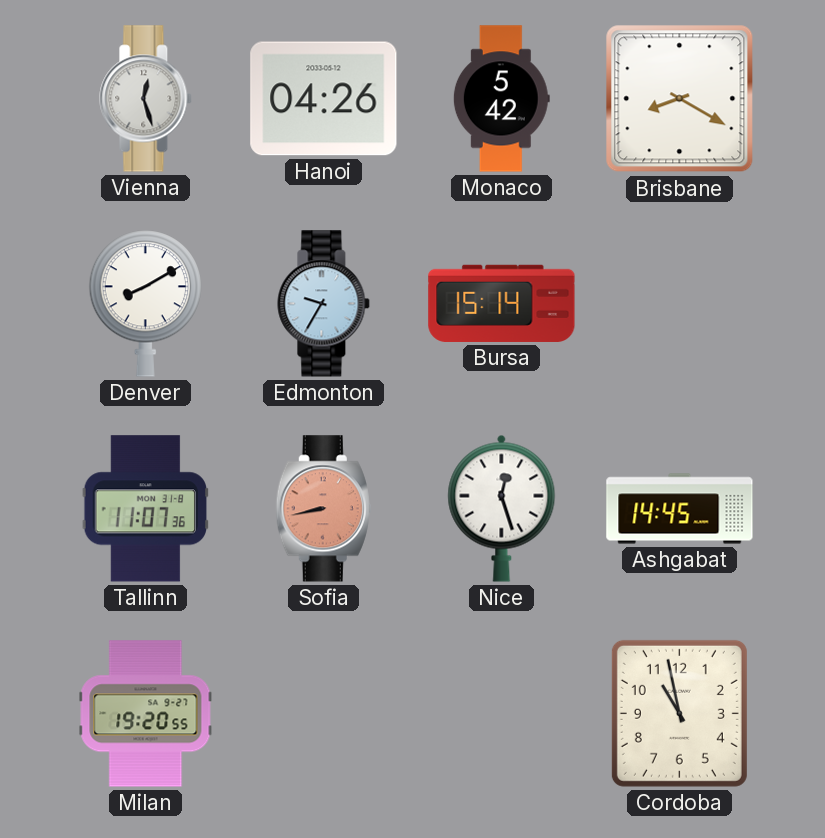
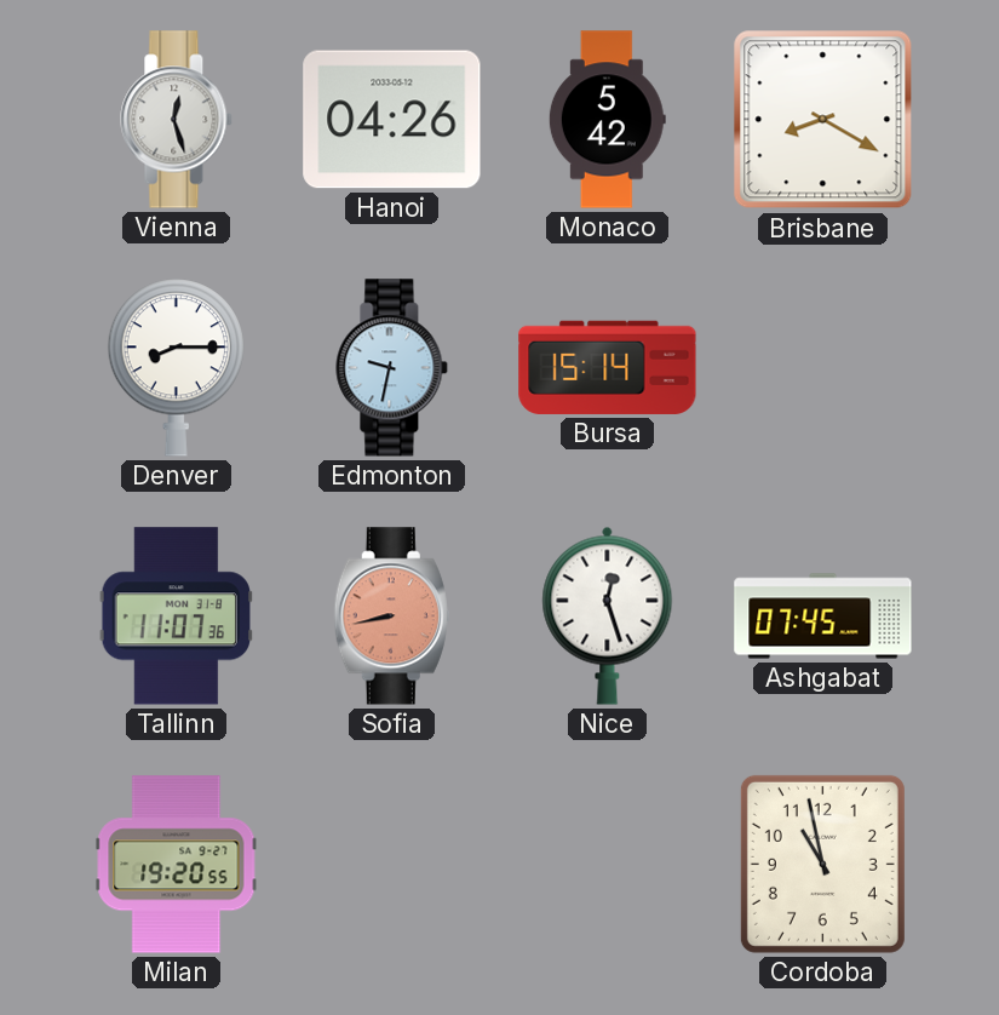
Denver: 8:10 -> 8:15 (176, 368)
Edmonton: 9:35 -> 9:32 (392, 368)
Ashgabat: 14:45 -> 07:45 (823, 617)
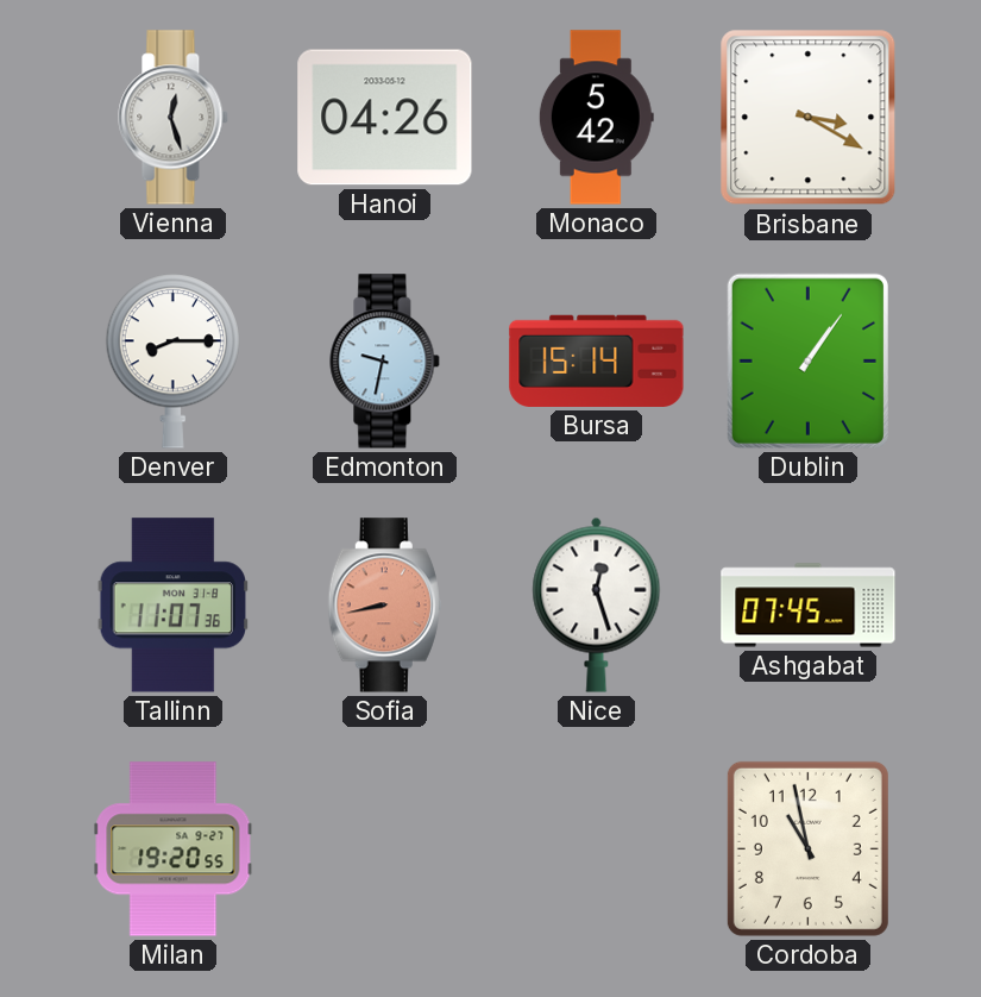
Brisbane: 8:20 -> 3:20 (809, 118)
Dublin: none -> 1:06 (807, 360)
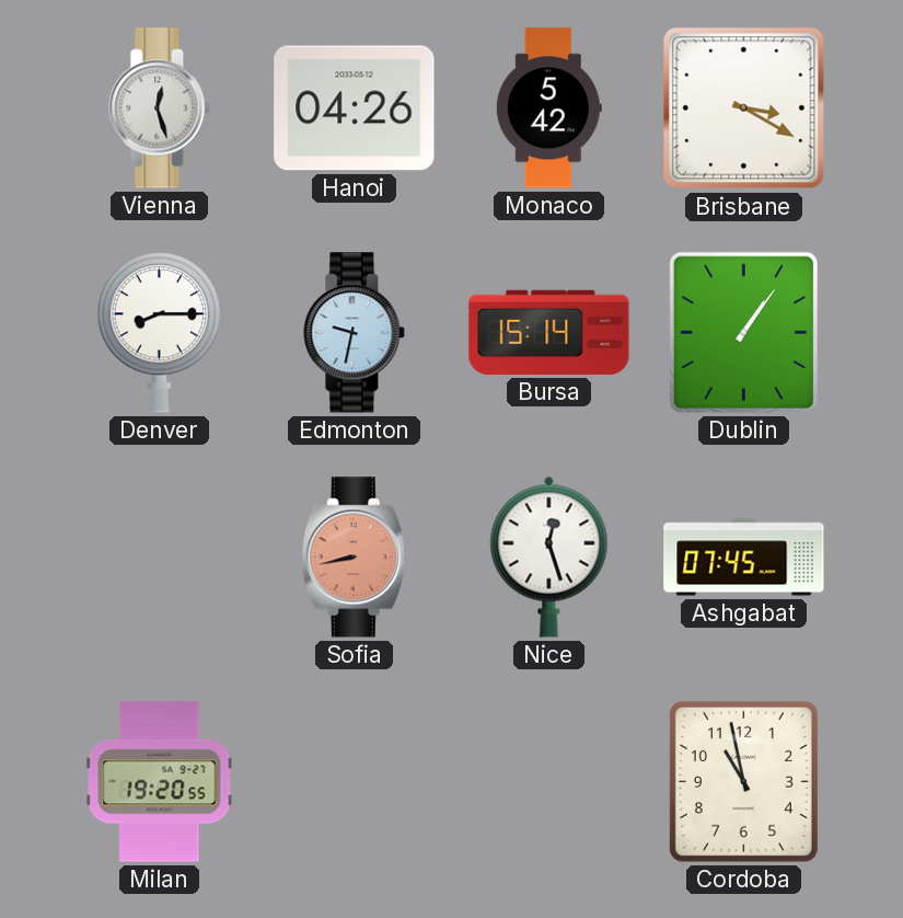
Tallinn: 11:07 -> none (172, 606)
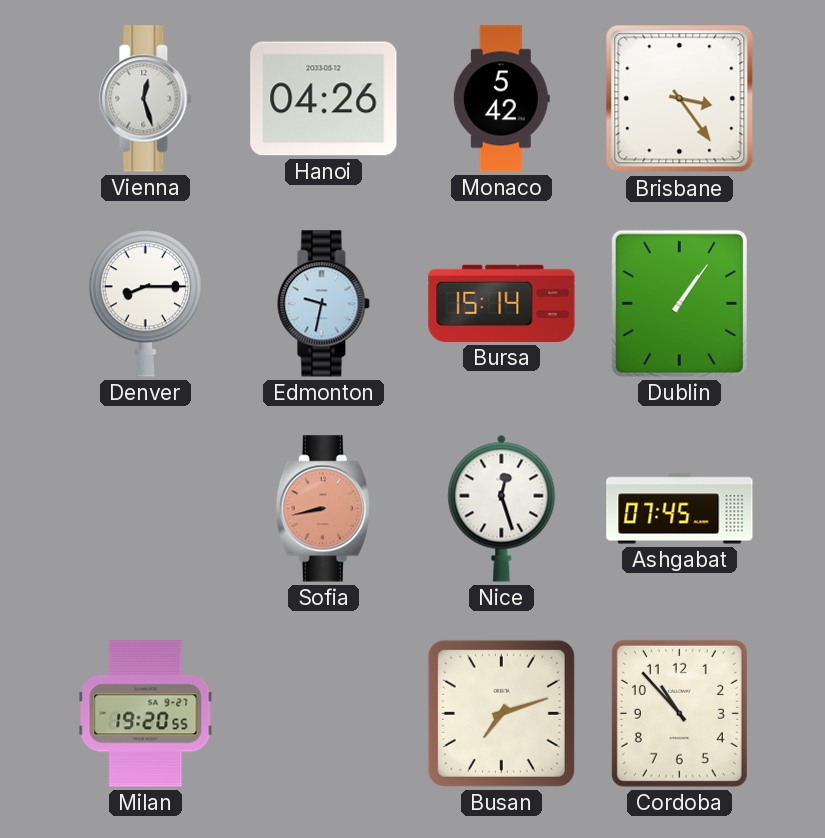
Brisbane: 3:20 -> 3:24 (680, 99)
Busan: none -> 7:12 (501, 713)
Cordoba: 10:58 -> 10:53 (679, 713)
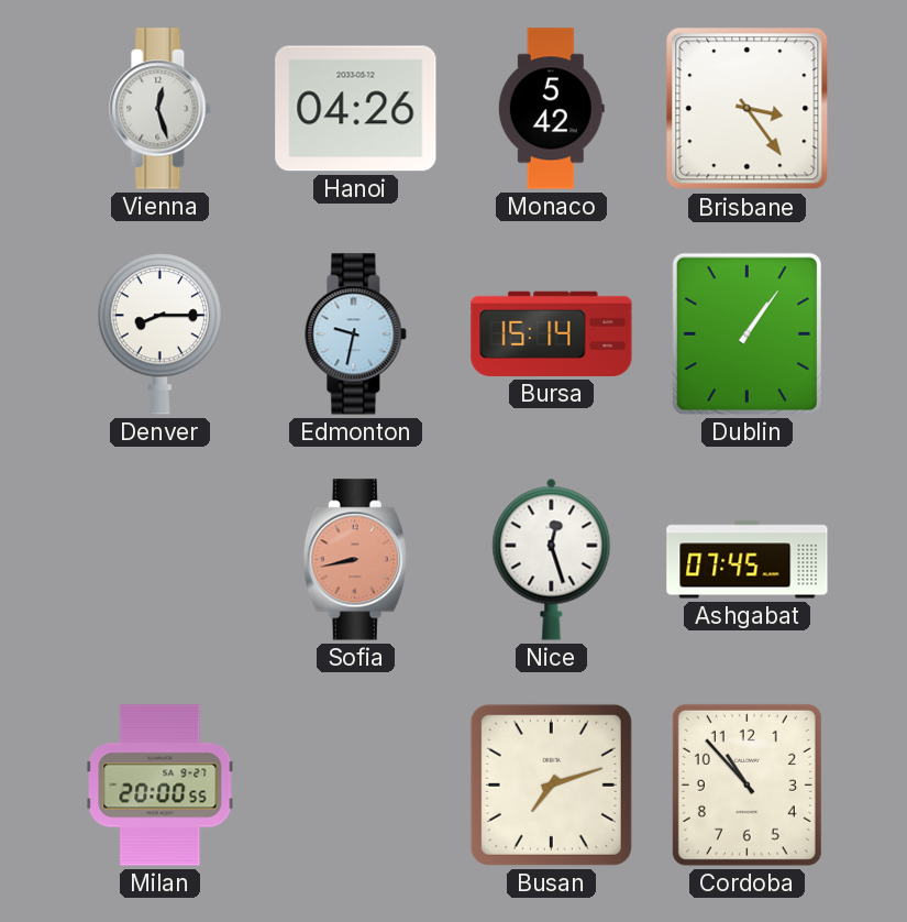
Milan: 19:20 -> 20:00 (161, 786)
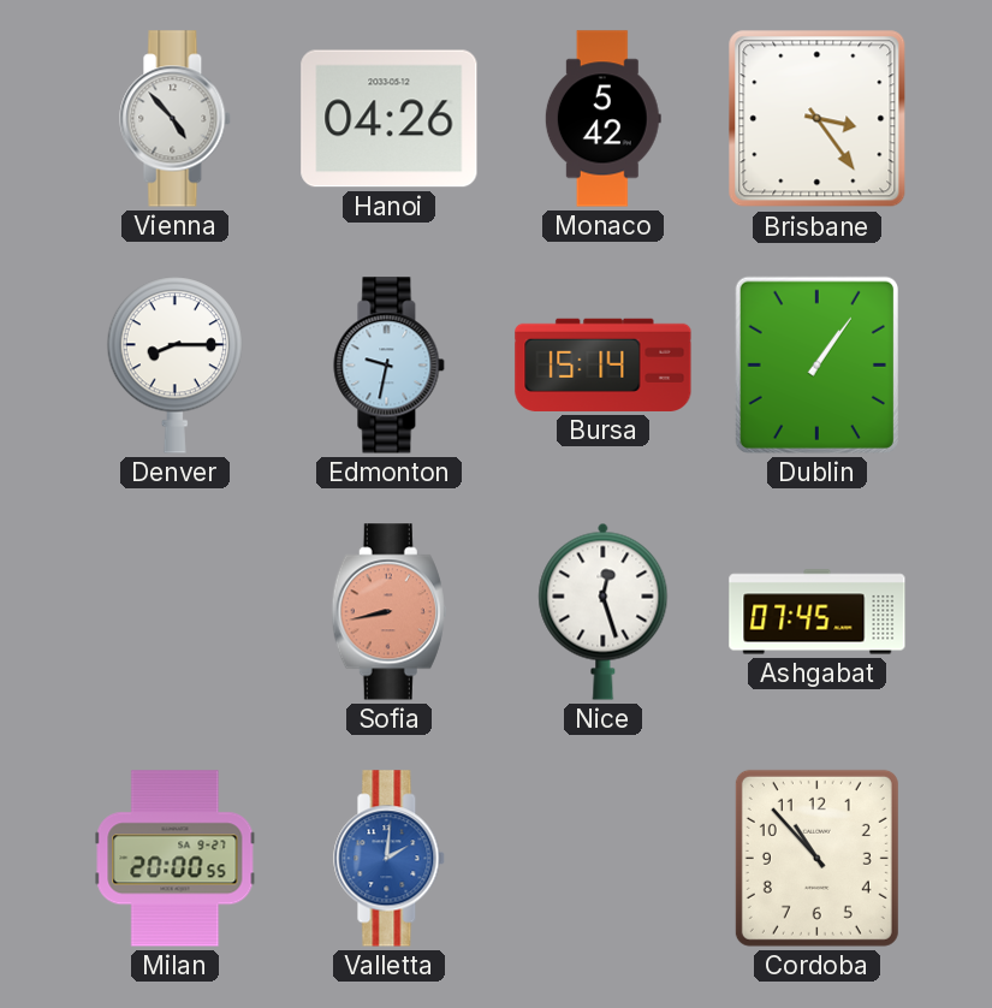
Vienna: 12:27 -> 4:53 (176, 119)
Valletta: none -> 2:01 (390, 859)
Busan: 7:12 -> none (551, 784)
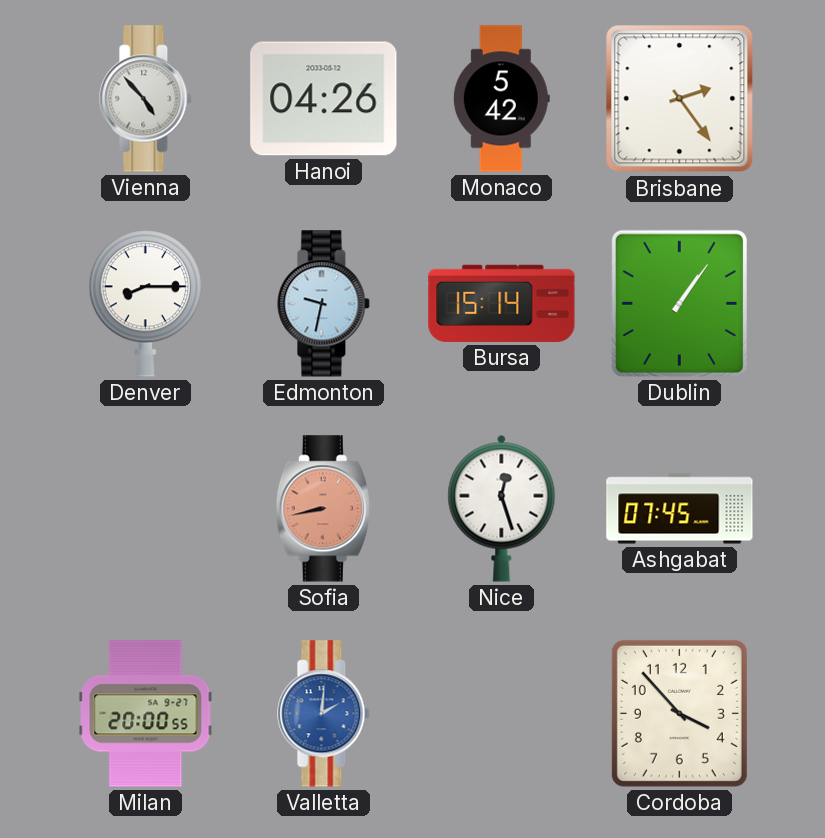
Brisbane: 3:24 -> 2:24 (680, 99)
Cordoba: 10:53 -> 3:53 (679, 713)
